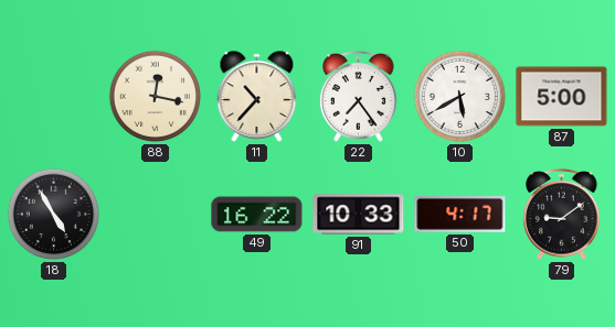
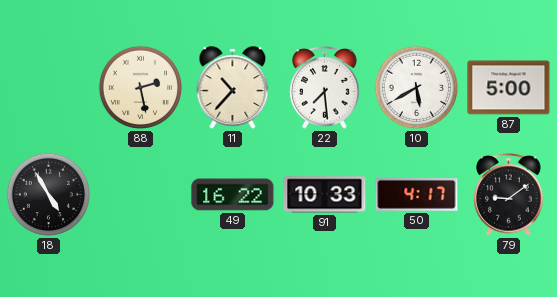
88: 12:17 -> 2:28 (141, 88)
22: 7:24 -> 7:29 (325, 88)
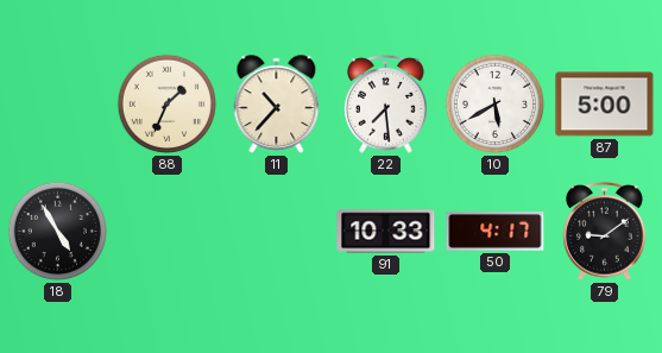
88: 2:28 -> 1:34 (168, 105)
49: 16:22 -> none (233, 195)
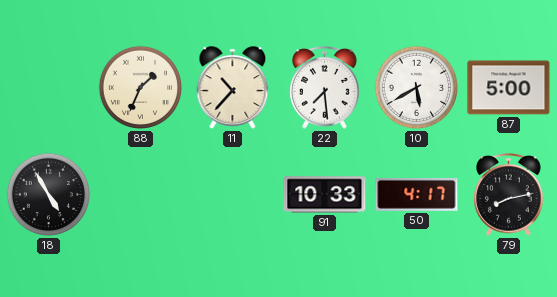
79: 9:09 -> 8:13 (509, 195)
